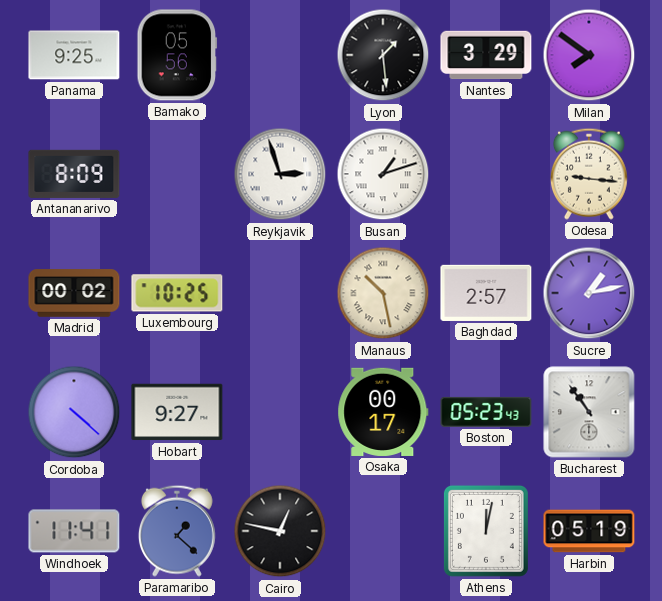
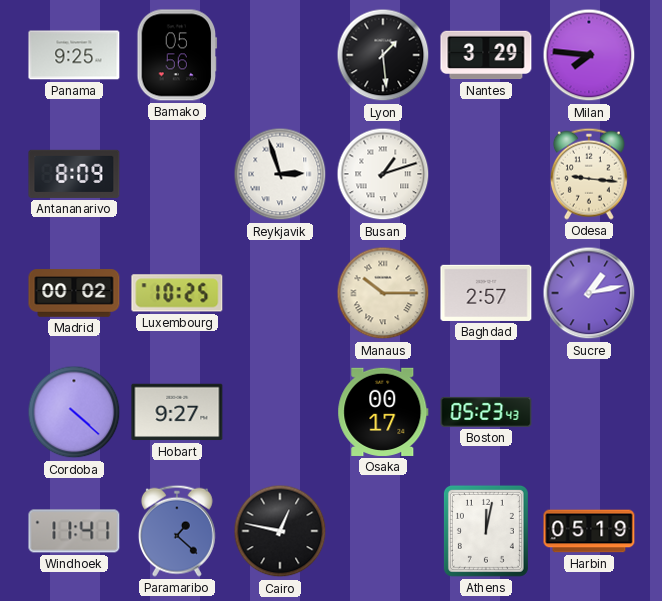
Milan: 7:51 -> 7:46 (589, 55)
Manaus: 10:28 -> 10:15 (383, 293)
Bucharest: 10:54 -> none (589, 412)
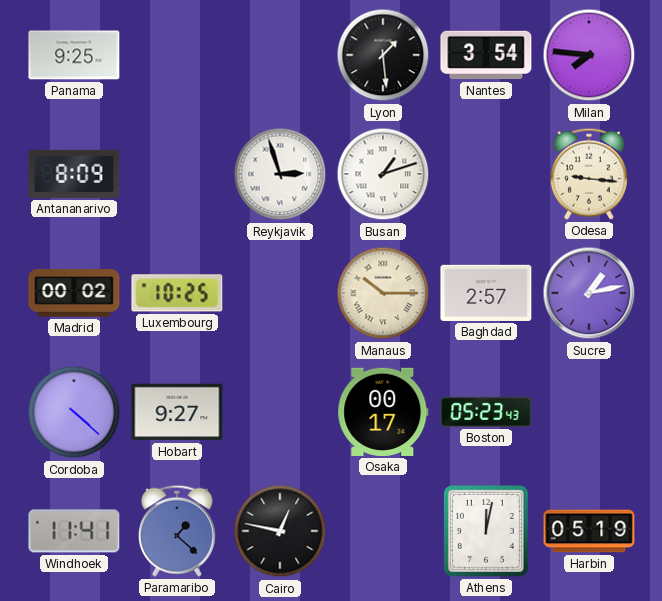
Bamako: 05:56 -> none (177, 55)
Nantes: 3:29 -> 3:54 (486, 55)
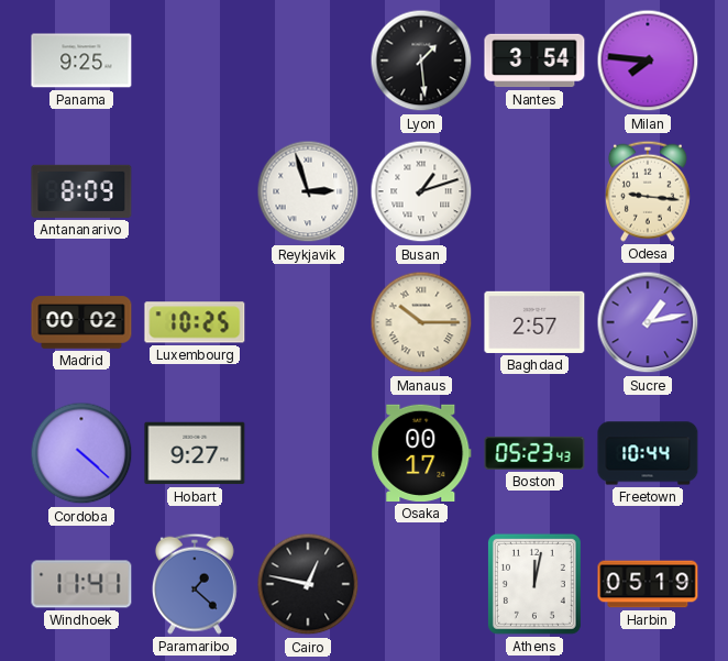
Freetown: none -> 10:44 (648, 453)
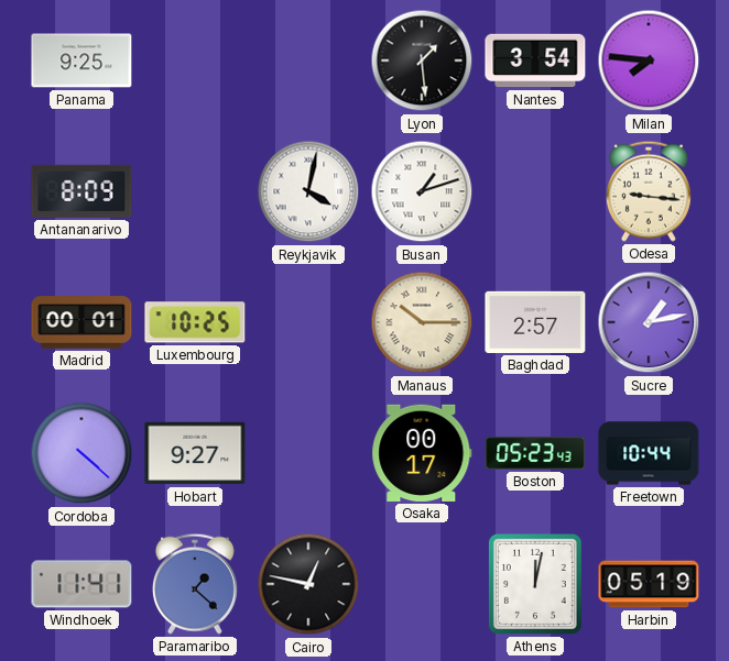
Reykjavik: 2:57 -> 4:02 (308, 191)
Madrid: 00:02 -> 00:01 (81, 322)
